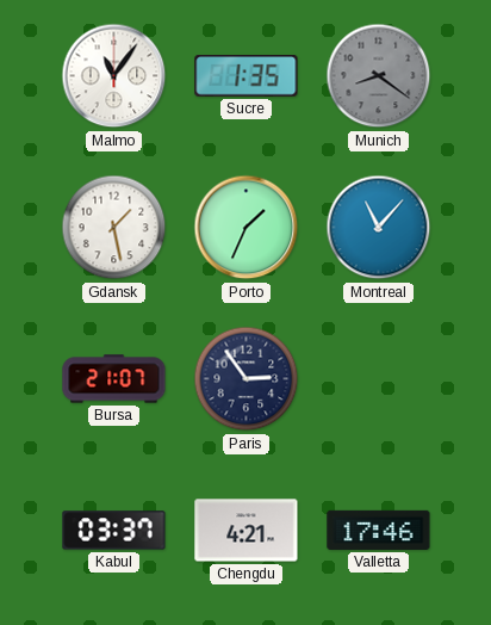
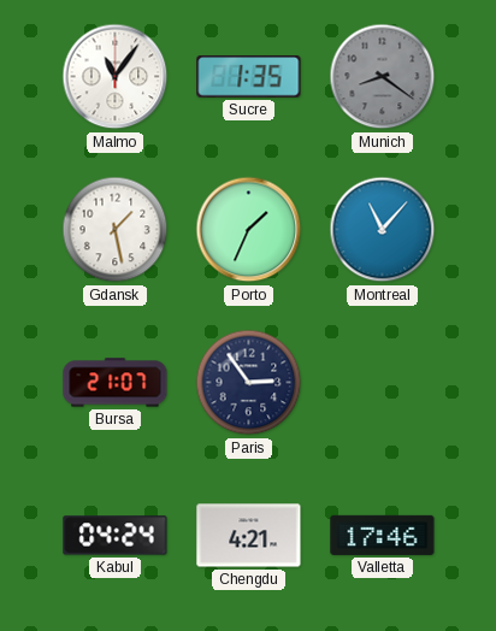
Kabul: 03:37 -> 04:24 (116, 536)
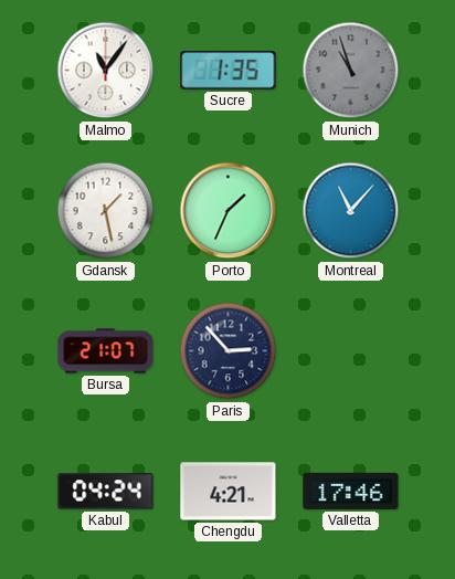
Munich: 8:21 -> 10:57 (351, 71)
Paris: 2:54 -> 2:53 (229, 351)
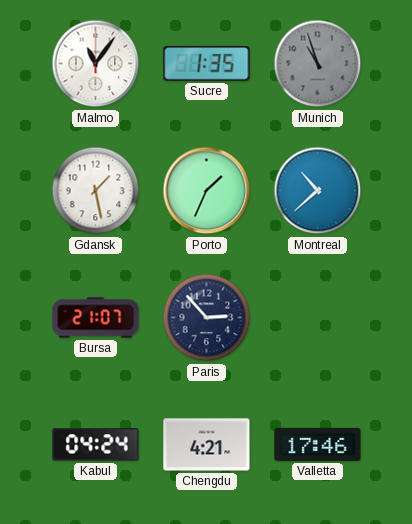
Montreal: 11:07 -> 10:38 (318, 191)
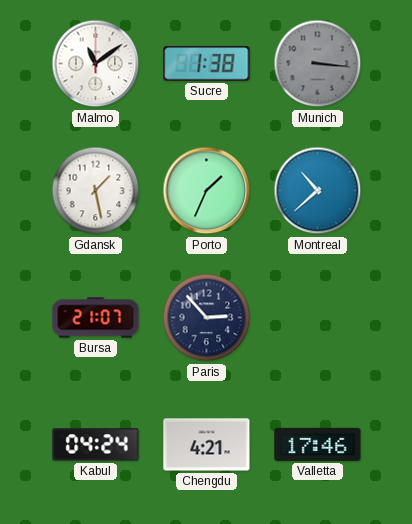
Malmo: 11:06 -> 11:09 (96, 64)
Sucre: 1:35 -> 1:38 (207, 64)
Munich: 10:57 -> 3:16 (318, 64)
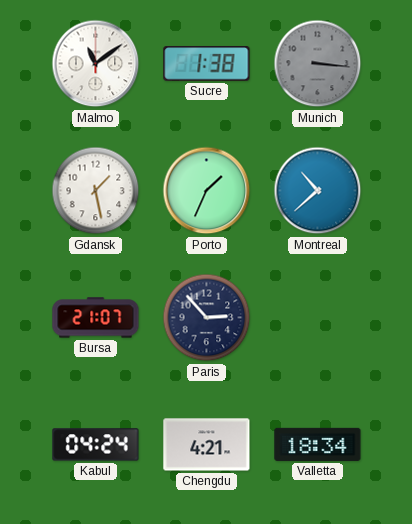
Valletta: 17:46 -> 18:34 (318, 444)
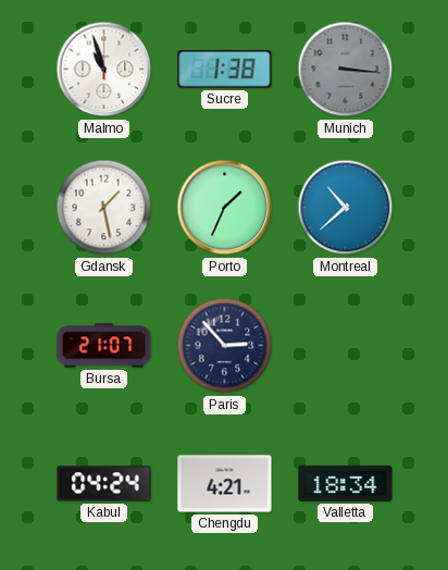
Malmo: 11:09 -> 10:57 (104, 70)
